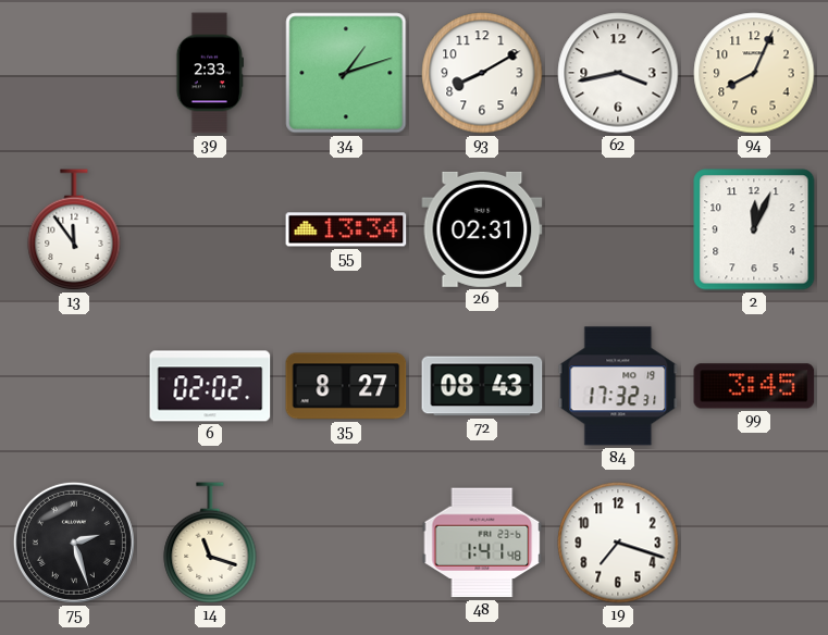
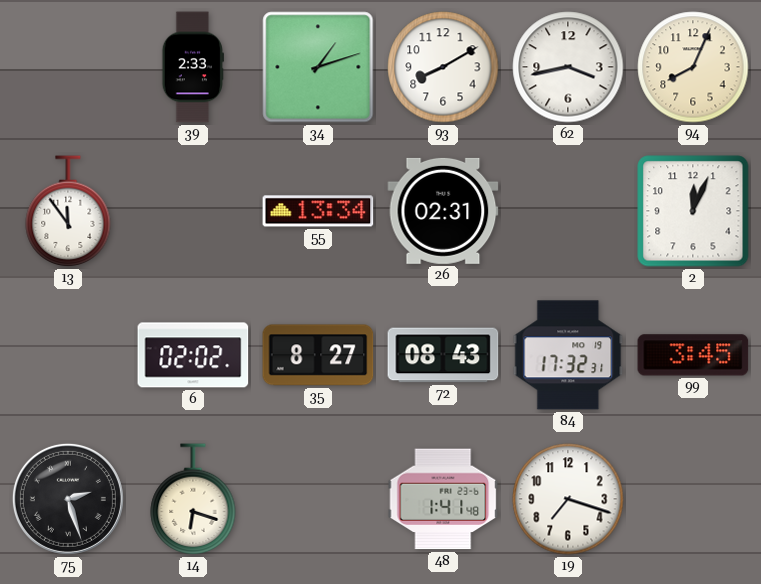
14: 11:18 -> 6:18 (193, 500)
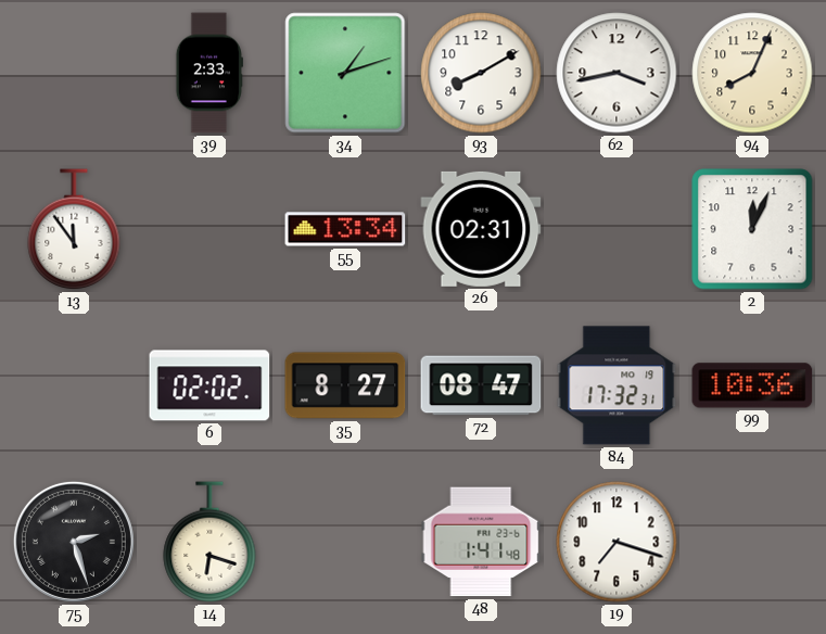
72: 08:43 -> 08:47 (481, 385)
99: 3:45 -> 10:36 (752, 385)
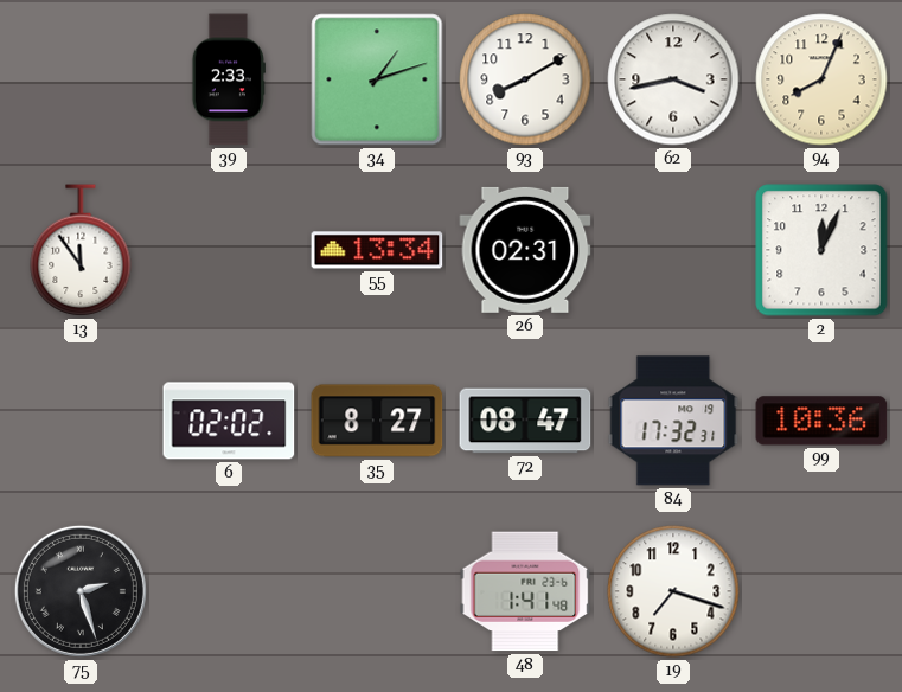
14: 6:18 -> none (209, 543)
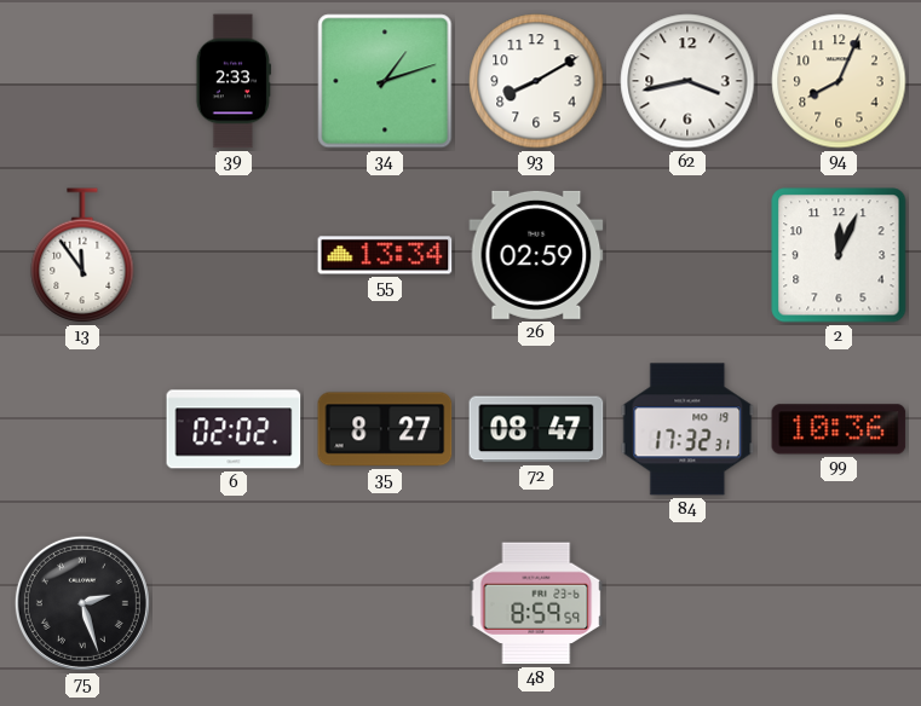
26: 02:31 -> 02:59 (536, 255)
48: 1:41 -> 8:59 (536, 603)
19: 7:18 -> none (673, 591)
